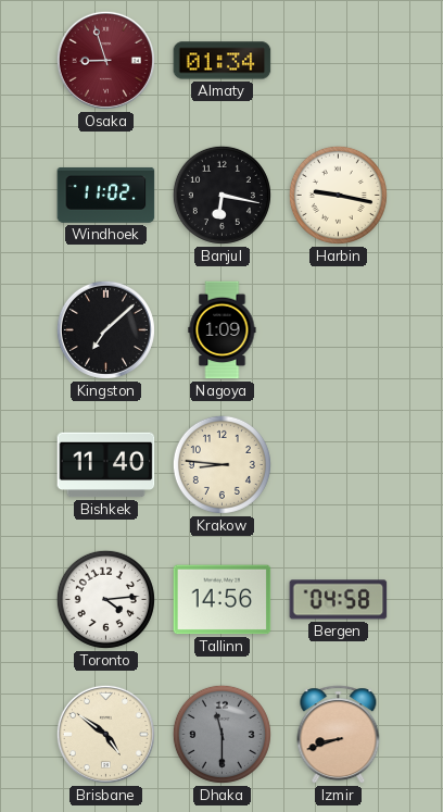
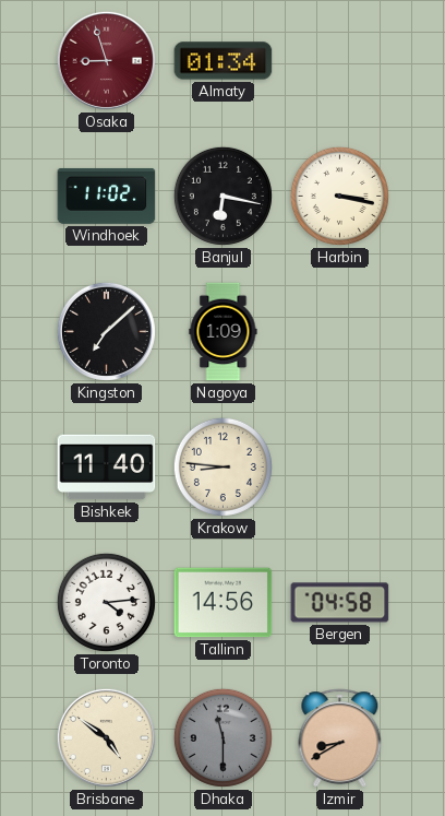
Harbin: 9:17 -> 3:17 (339, 196)
Izmir: 8:42 -> 8:40 (340, 738)
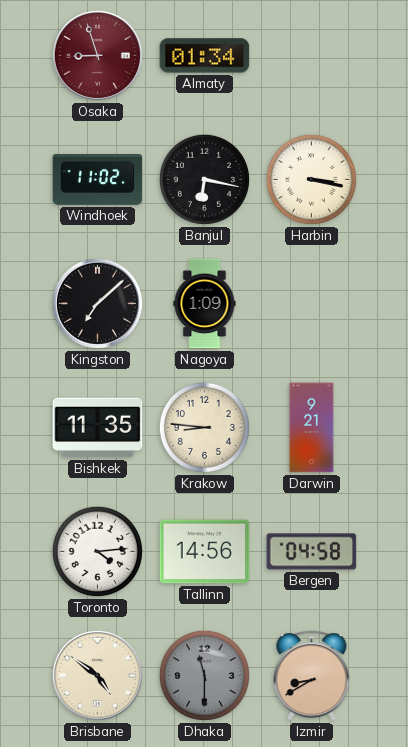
Bishkek: 11:40 -> 11:35 (98, 428)
Darwin: none -> 9:21 (312, 428)
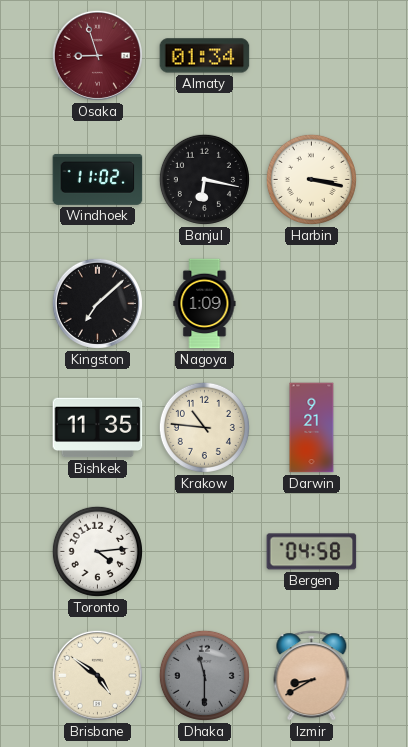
Krakow: 8:46 -> 10:46 (204, 427)
Tallinn: 14:56 -> none (205, 552)
